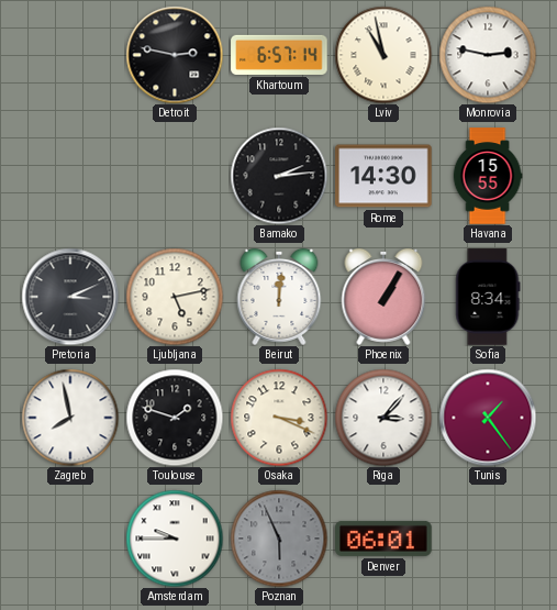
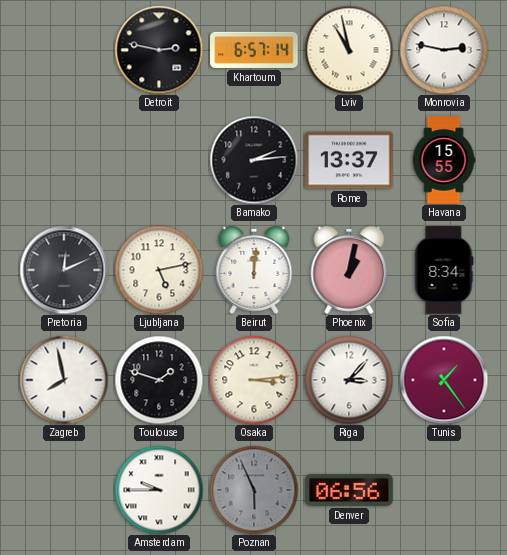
Rome: 14:30 -> 13:37 (349, 160)
Pretoria: 3:11 -> 12:11 (64, 270)
Phoenix: 1:05 -> 1:02 (349, 270)
Osaka: 3:19 -> 3:14 (254, 380)
Denver: 06:01 -> 06:56 (349, 490)
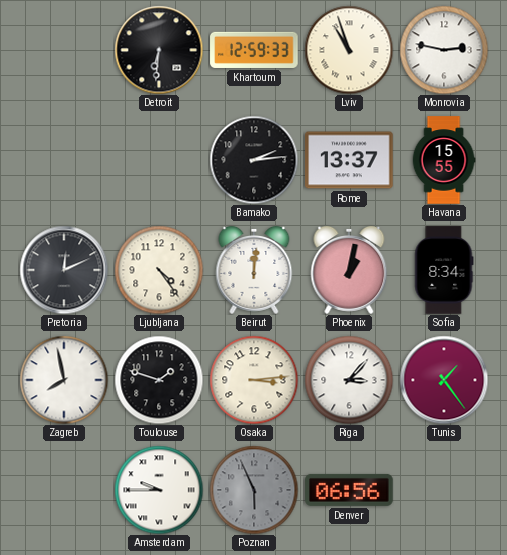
Detroit: 2:47 -> 6:31 (159, 50)
Khartoum: 6:57 -> 12:59 (254, 50)
Lviv: 10:58 -> 10:57 (349, 50)
Ljubljana: 5:13 -> 4:24 (159, 270)
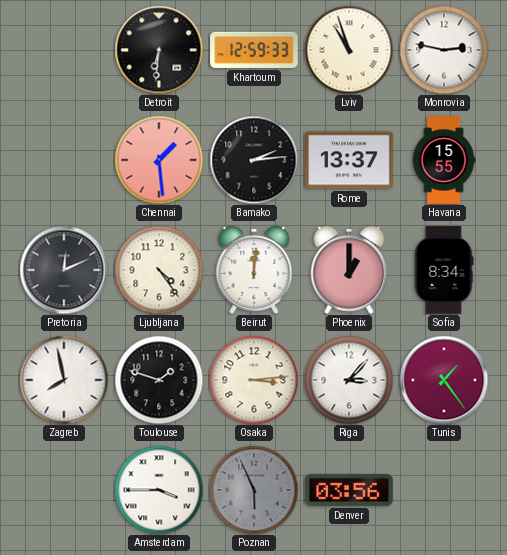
Chennai: none -> 1:29 (159, 160)
Phoenix: 1:02 -> 1:00 (349, 270)
Amsterdam: 9:45 -> 3:45 (159, 490)
Denver: 06:56 -> 03:56 (349, 490)
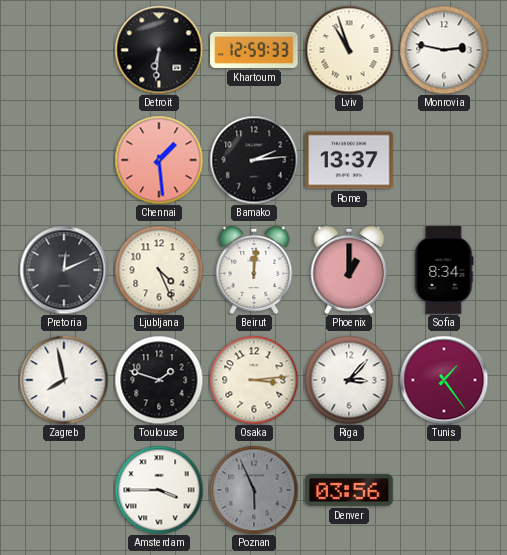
Havana: 15:55 -> none (444, 160)
Ljubljana: 4:24 -> 4:26 (159, 270)
